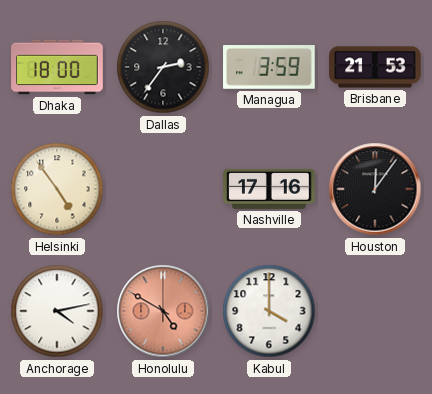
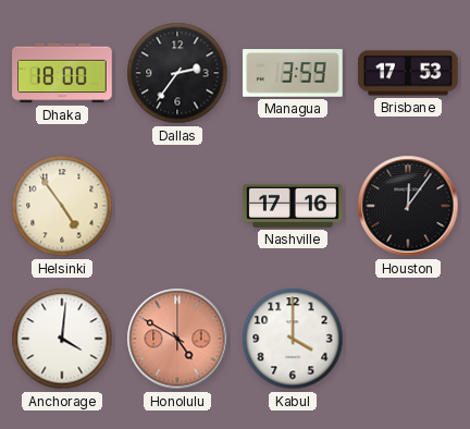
Brisbane: 21:53 -> 17:53 (408, 73)
Anchorage: 4:13 -> 4:01 (62, 339)
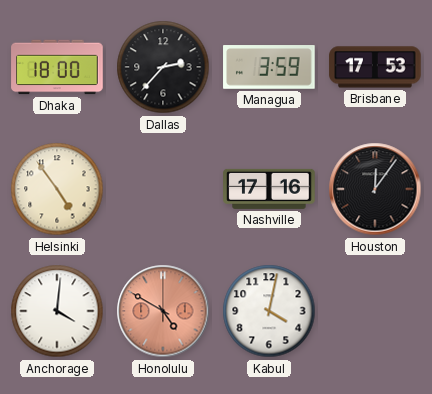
Dallas: 2:36 -> 2:37 (163, 67)
Kabul: 4:00 -> 4:02 (269, 311)
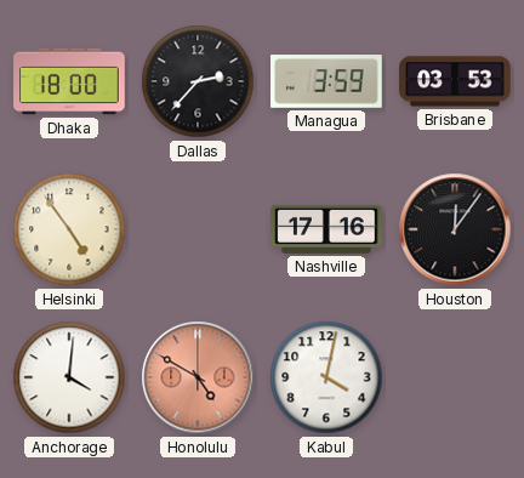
Brisbane: 17:53 -> 03:53 (455, 81)
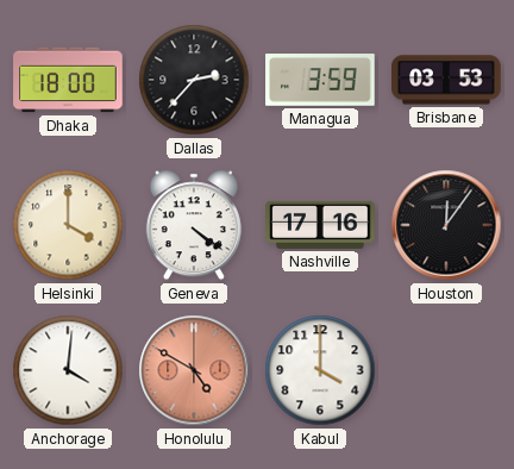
Helsinki: 4:54 -> 4:00 (68, 225)
Geneva: none -> 4:21 (194, 225)
Kabul: 4:02 -> 4:00 (320, 370)
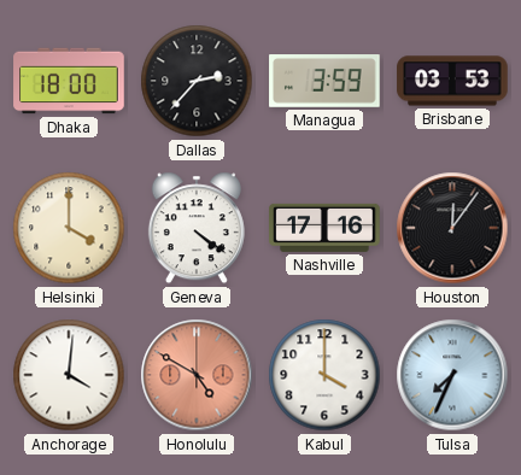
Tulsa: none -> 7:34 (452, 375)
